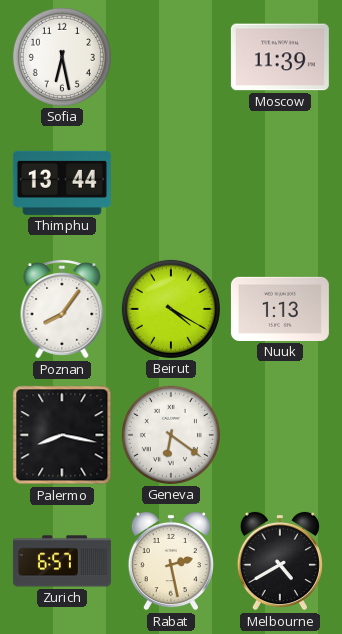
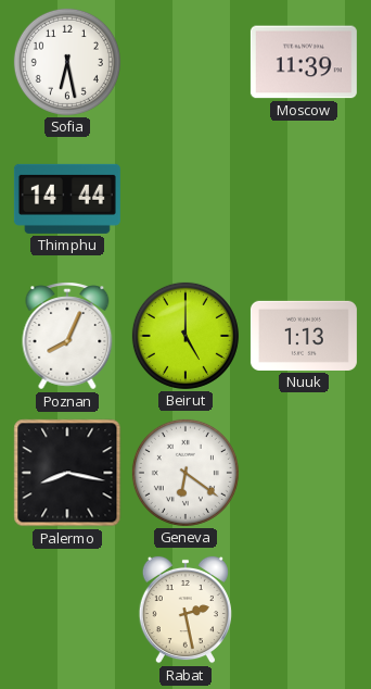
Thimphu: 13:44 -> 14:44 (67, 199)
Poznan: 8:06 -> 8:04 (67, 336)
Beirut: 4:20 -> 5:00 (185, 336)
Zurich: 6:57 -> none (62, 561)
Melbourne: 4:40 -> none (280, 561)
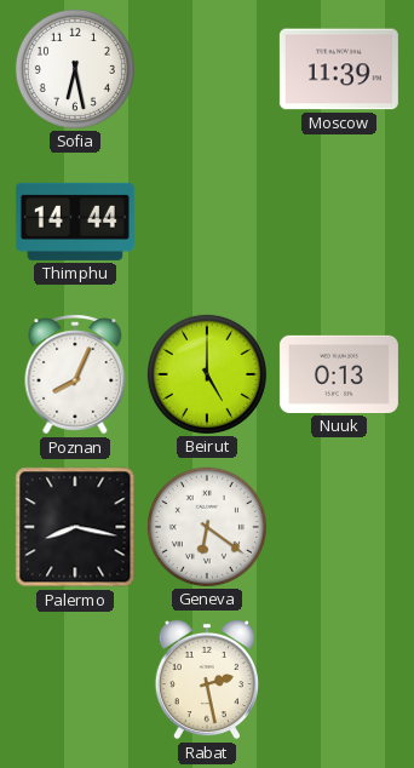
Nuuk: 1:13 -> 0:13 (339, 374)
